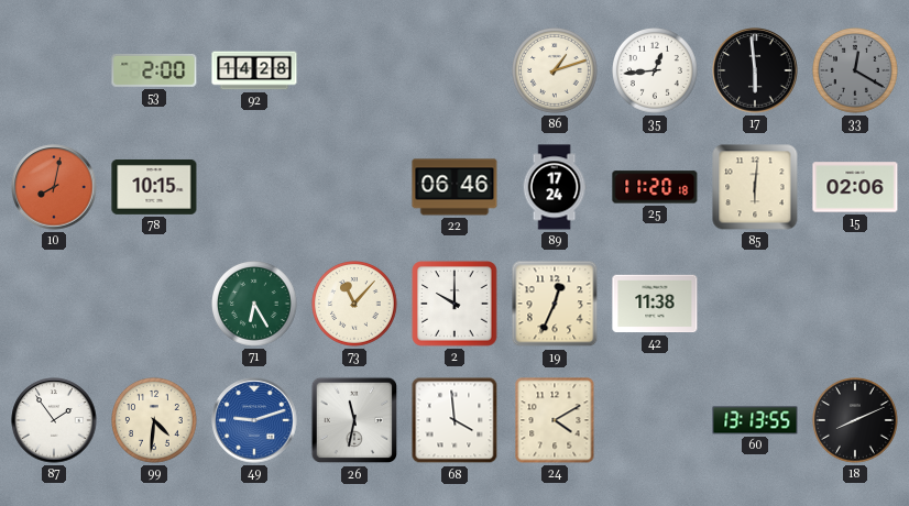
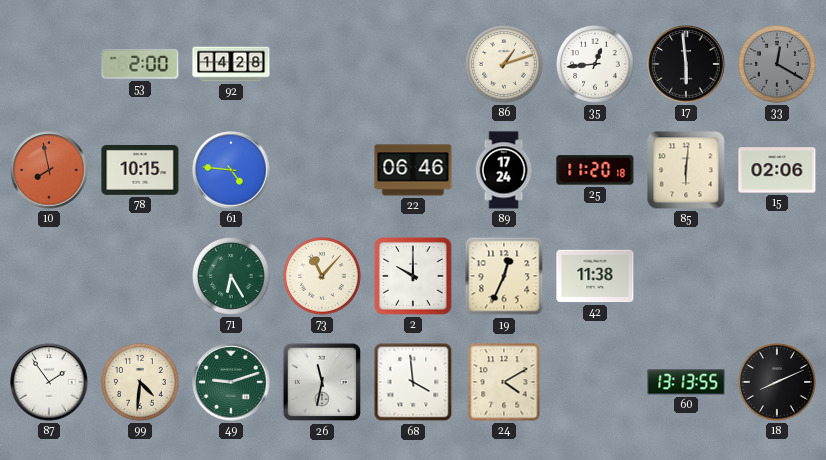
10: 8:02 -> 7:58 (49, 170)
61: none -> 4:46 (231, 170)
49 dial: blue -> green (231, 382)
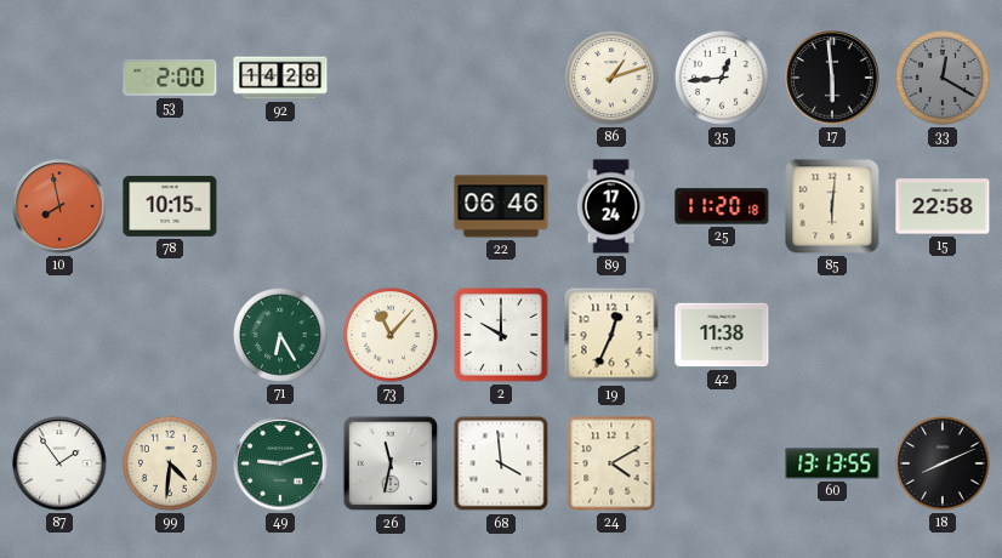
61: 4:46 -> none (231, 170)
15: 02:06 -> 22:58 (943, 206)
